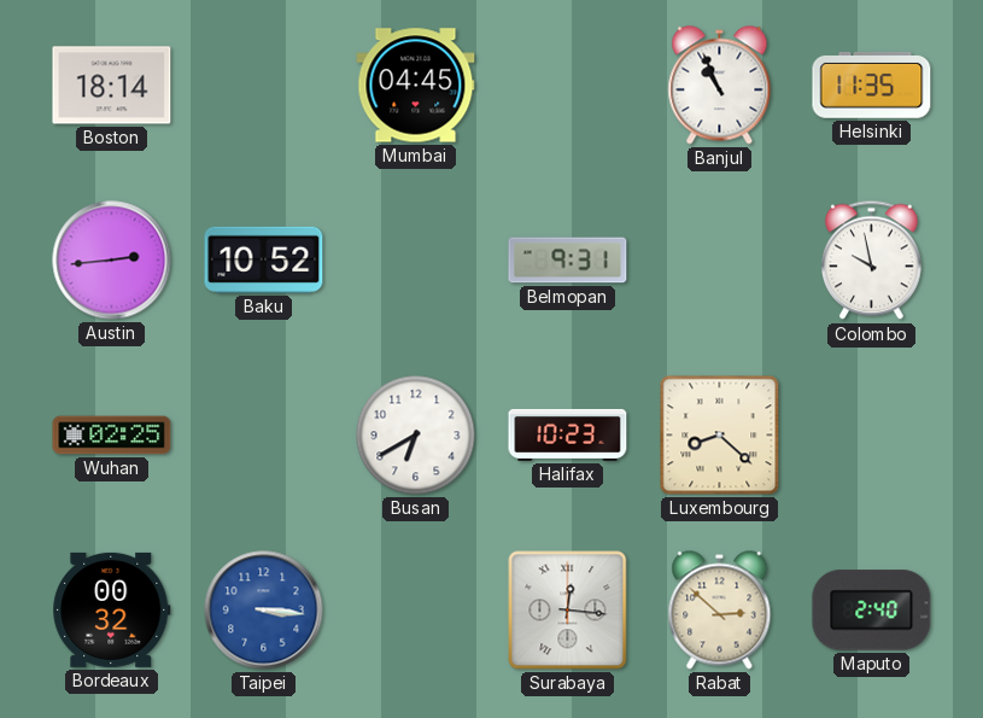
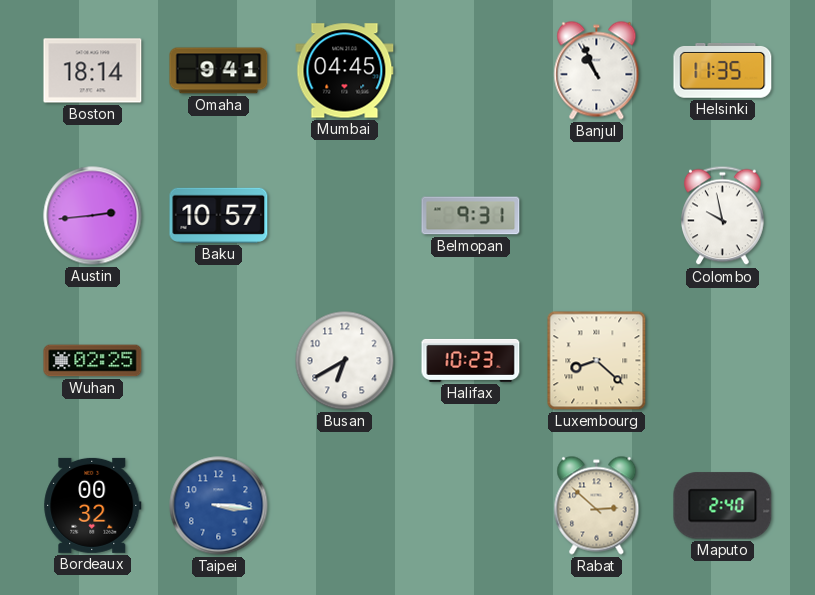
Omaha: none -> 9:41 (219, 71)
Baku: 10:52 -> 10:57 (219, 215)
Surabaya: 12:16 -> none (568, 611)
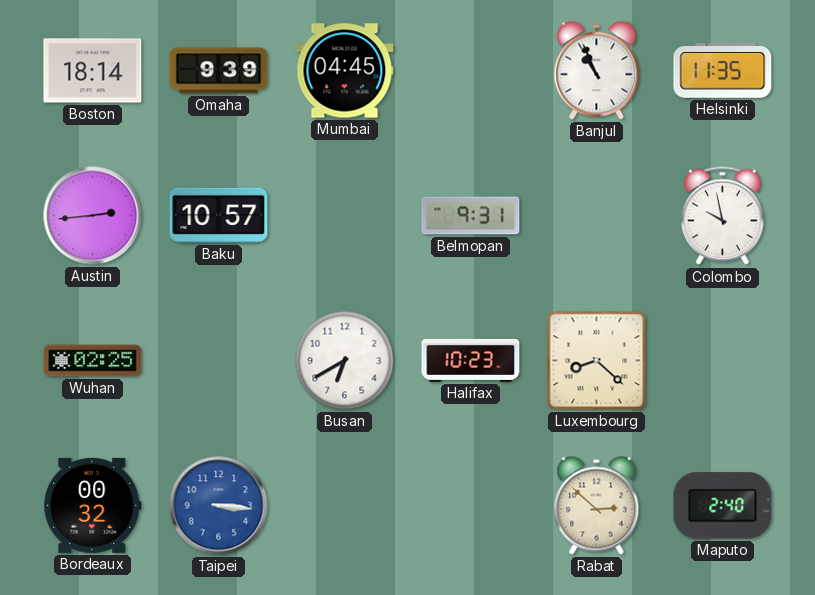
Omaha: 9:41 -> 9:39 (219, 71)
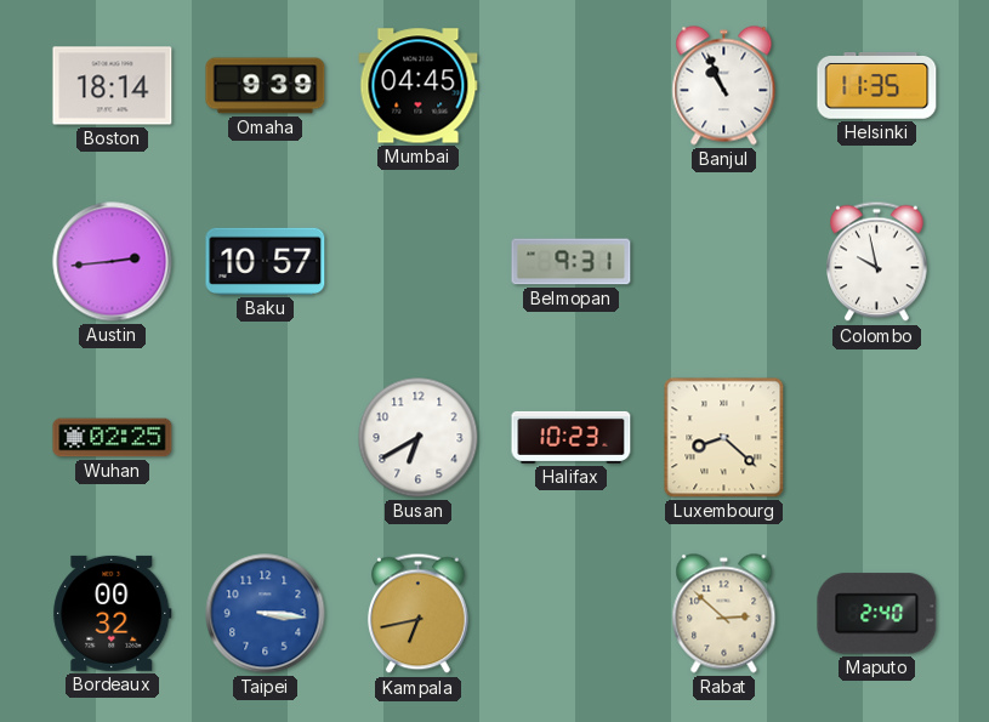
Kampala: none -> 6:43 (419, 614)
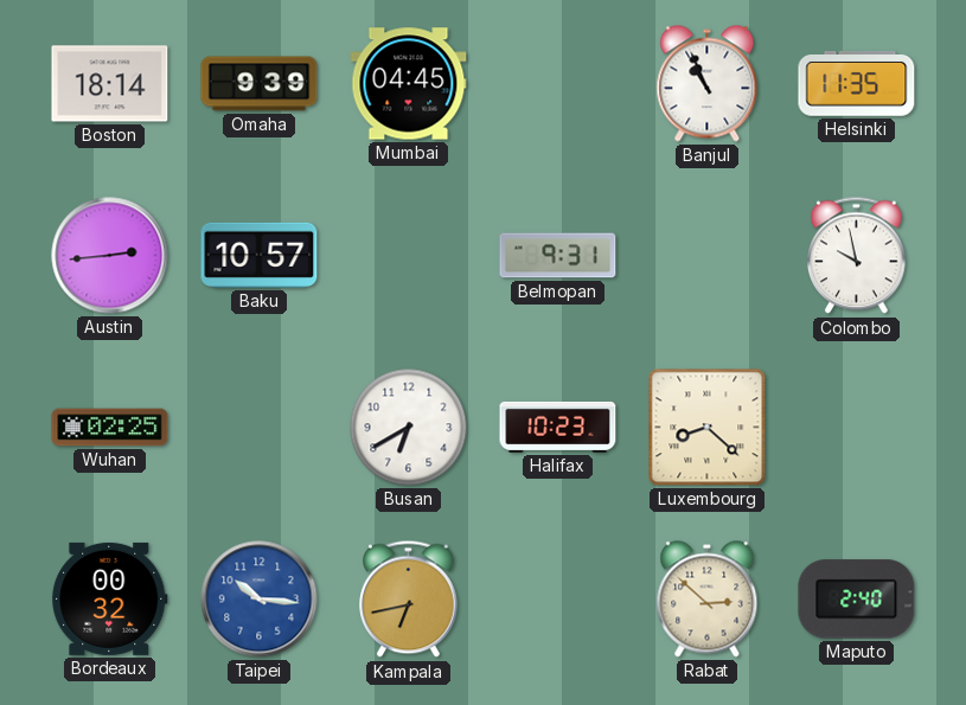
Taipei: 3:16 -> 10:16 (260, 600)
